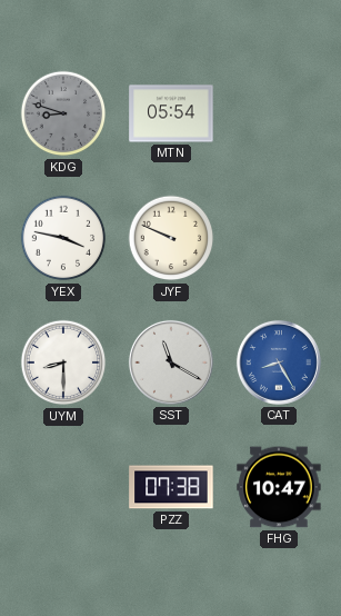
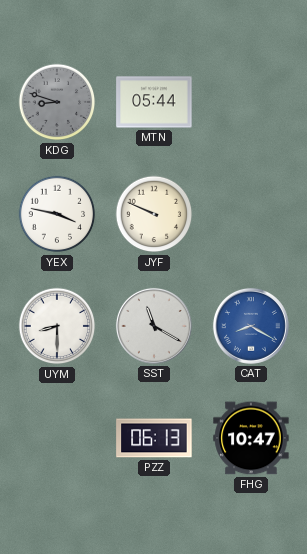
MTN: 05:54 -> 05:44 (154, 102)
CAT: 8:25 -> 8:20 (251, 326)
PZZ: 07:38 -> 06:13 (154, 438)
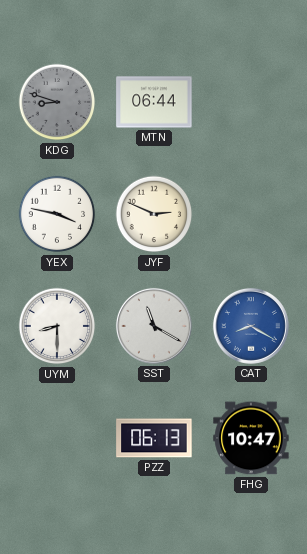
MTN: 05:44 -> 06:44 (154, 102)
JYF: 9:49 -> 2:49 (154, 214)
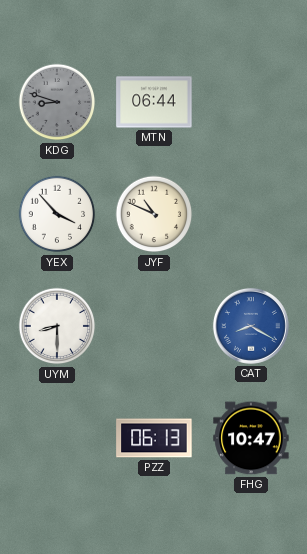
YEX: 3:47 -> 3:53 (57, 214)
JYF: 2:49 -> 10:49 (154, 214)
SST: 11:20 -> none (154, 326)
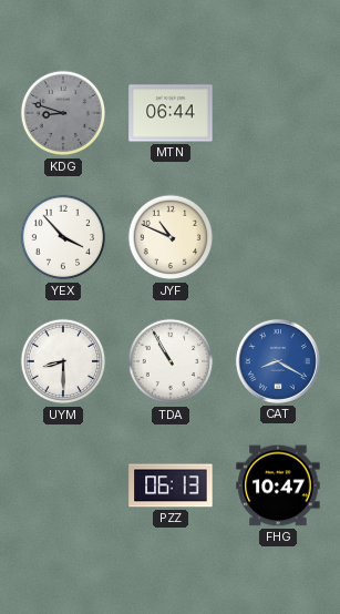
TDA: none -> 10:55 (171, 361)
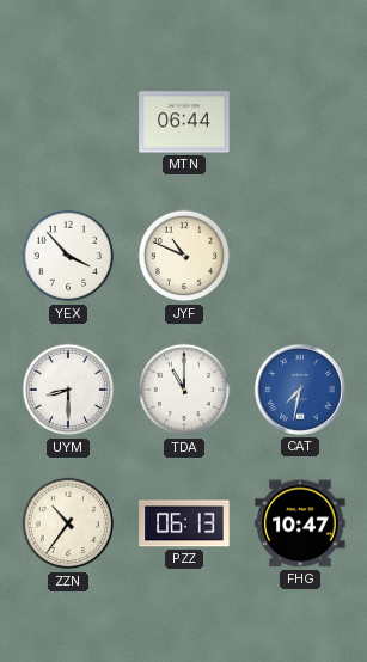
KDG: 8:48 -> none (63, 113)
TDA: 10:55 -> 11:00 (184, 390)
CAT: 8:20 -> 7:32 (300, 390)
ZZN: none -> 10:36 (68, 523)
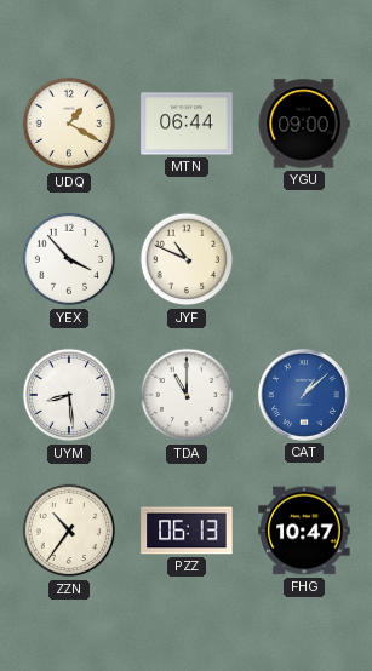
UDQ: none -> 1:20 (69, 124)
YGU: none -> 09:00 (304, 124)
UYM: 8:30 -> 8:29 (69, 395)
CAT: 7:32 -> 1:08 (304, 395)
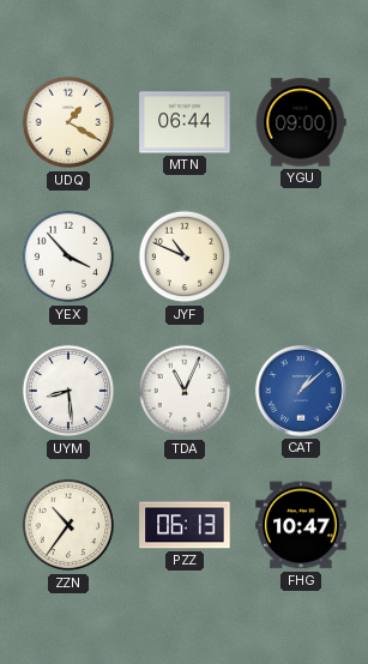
TDA: 11:00 -> 11:04 (185, 391)
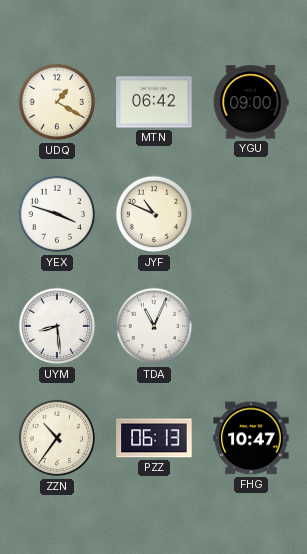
MTN: 06:44 -> 06:42 (154, 102)
YEX: 3:53 -> 3:48 (57, 214)
CAT: 1:08 -> none (301, 391)
